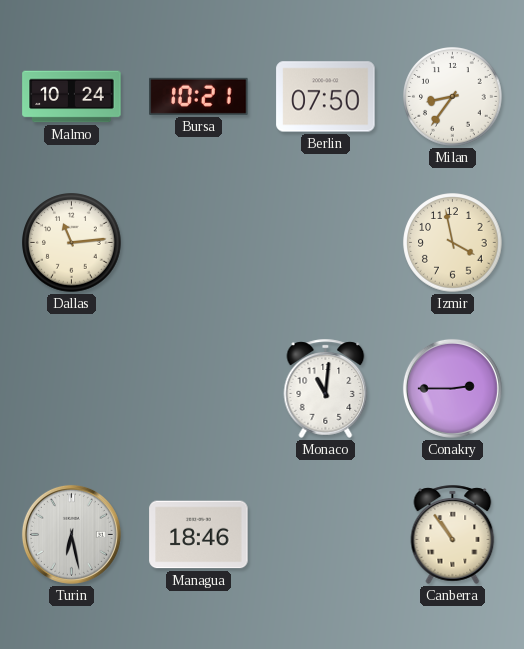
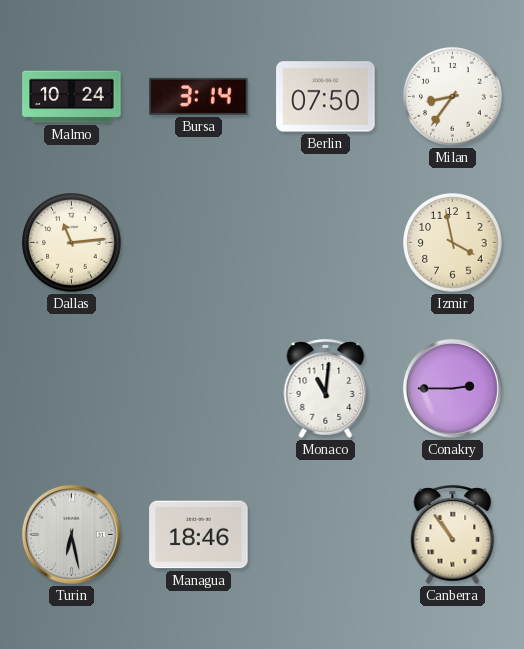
Bursa: 10:21 -> 3:14 (199, 96)
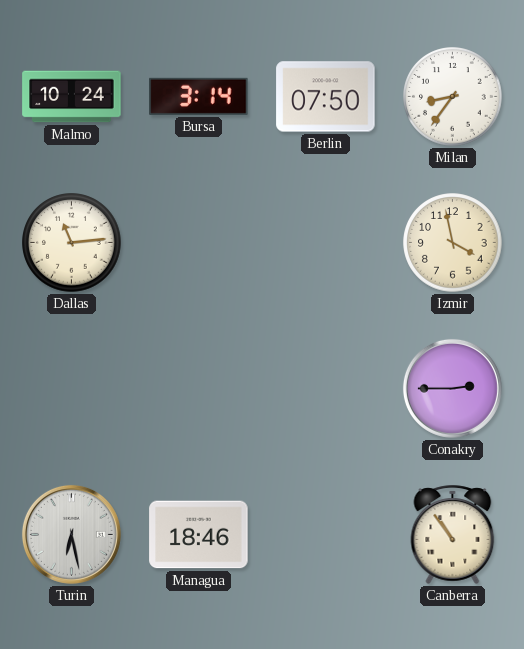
Monaco: 11:01 -> none (326, 388)
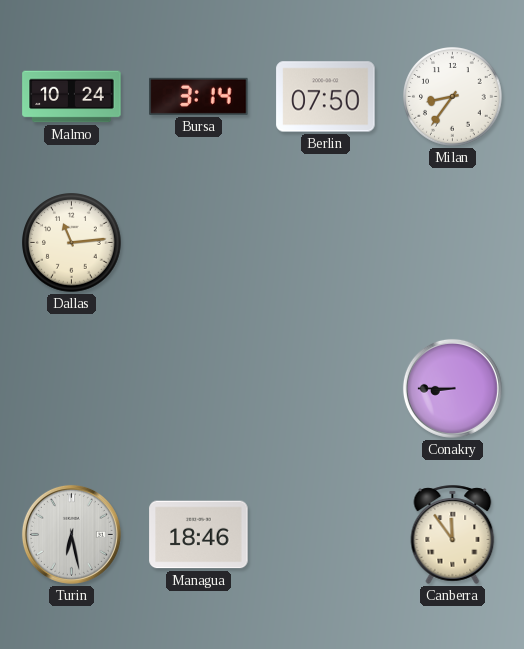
Izmir: 3:58 -> none (453, 243)
Conakry: 2:45 -> 8:45 (452, 388)
Canberra: 10:54 -> 11:54 (453, 534)
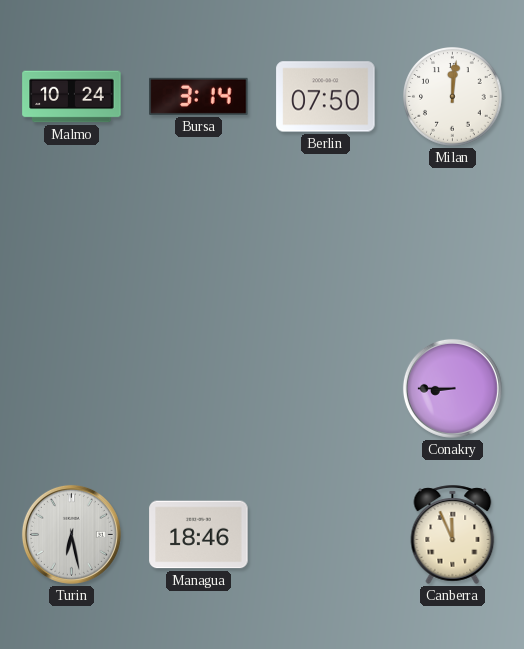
Milan: 8:36 -> 12:01 (453, 97)
Dallas: 11:14 -> none (72, 243)
Canberra: 11:54 -> 11:56 (453, 534)
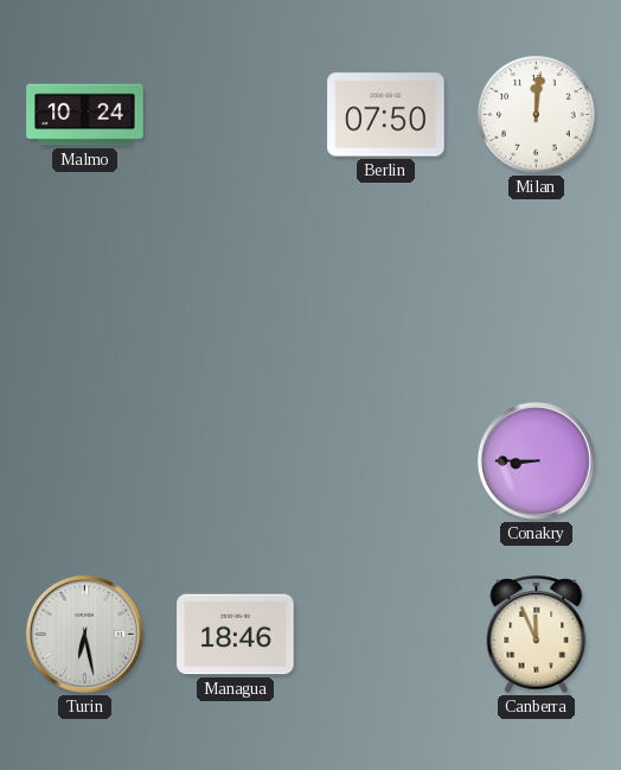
Bursa: 3:14 -> none (199, 96)
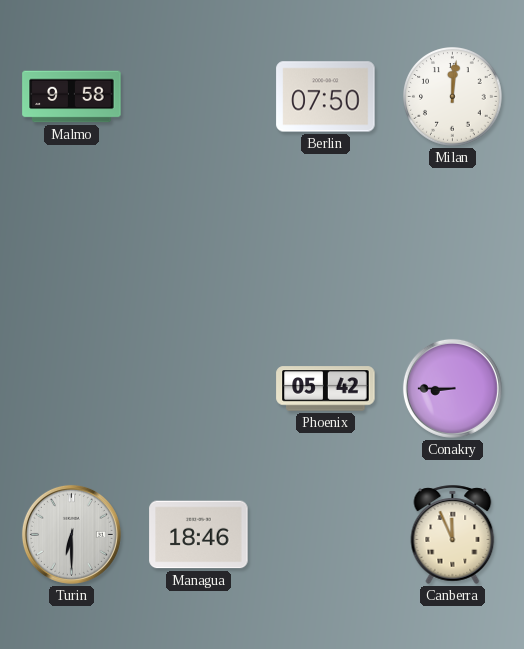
Malmo: 10:24 -> 9:58 (72, 97)
Phoenix: none -> 05:42 (326, 389)
Turin: 6:28 -> 6:30 (71, 534)
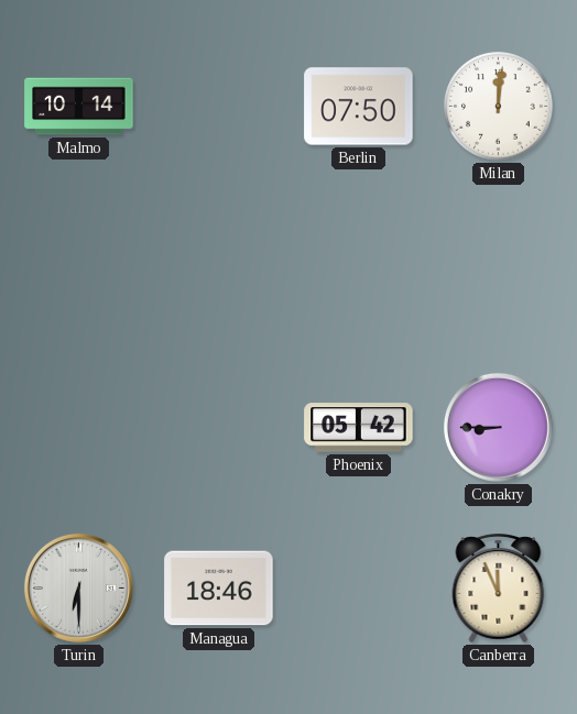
Malmo: 9:58 -> 10:14 (79, 107)
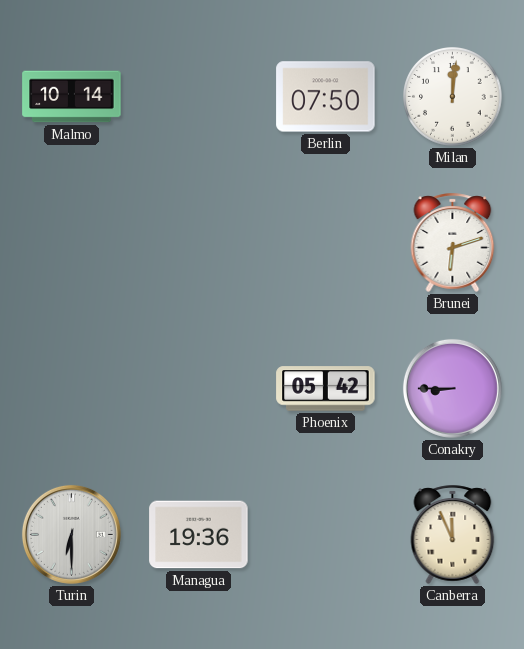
Brunei: none -> 6:12 (453, 242)
Managua: 18:46 -> 19:36 (199, 535)
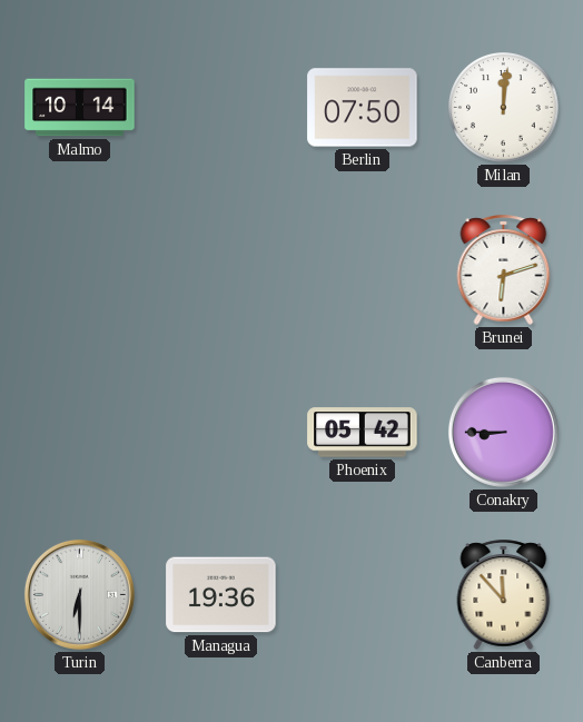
Canberra: 11:56 -> 11:53 (504, 594)
